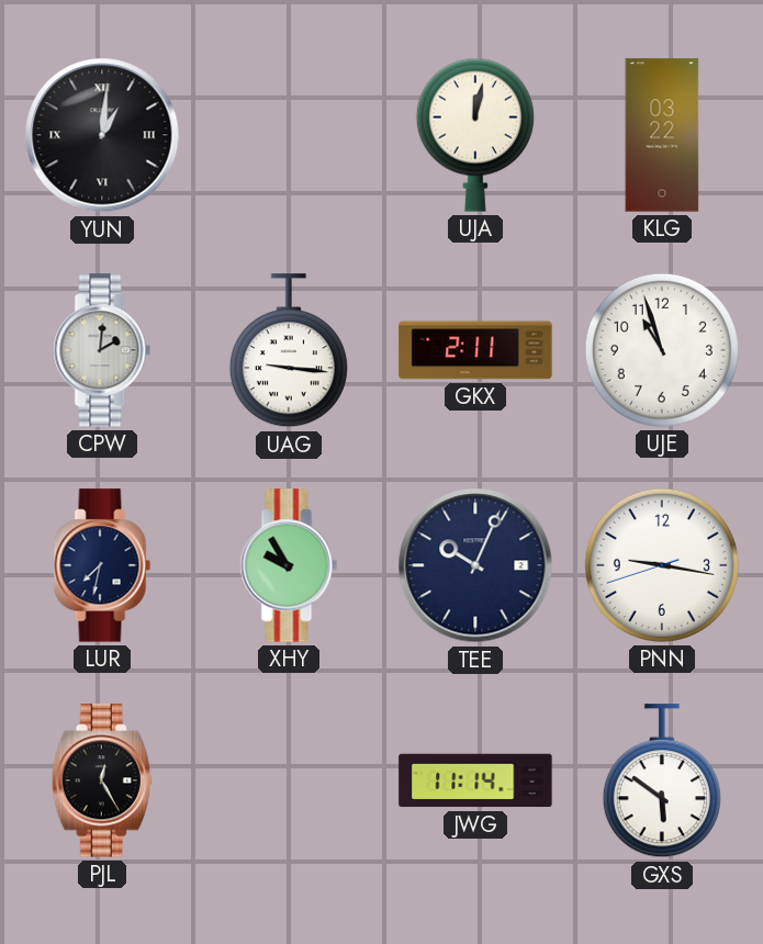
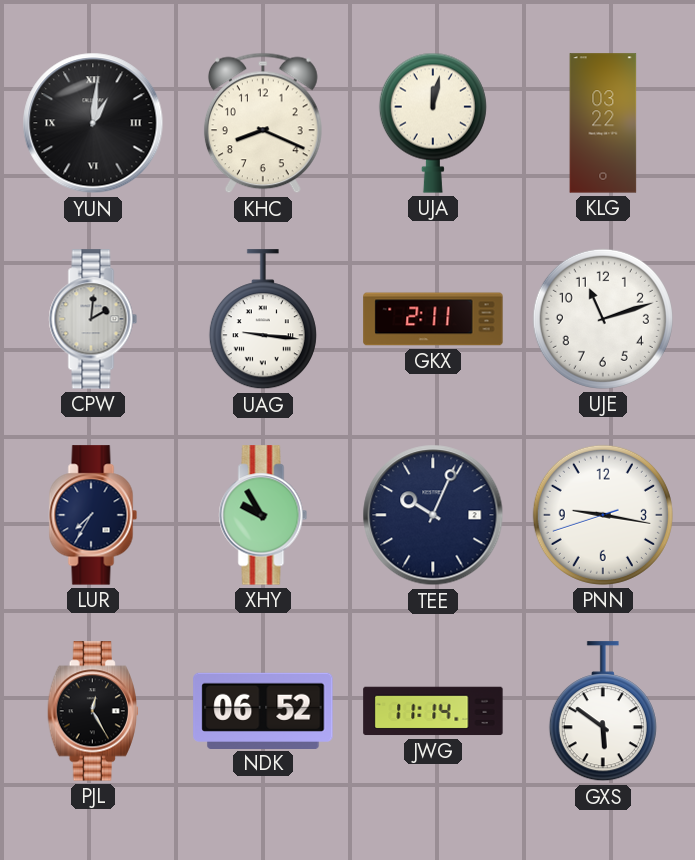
KHC: none -> 8:19 (263, 123)
UJE: 10:57 -> 11:12 (603, 319)
LUR: 7:32 -> 7:35 (93, 515)
NDK: none -> 06:52 (263, 710)
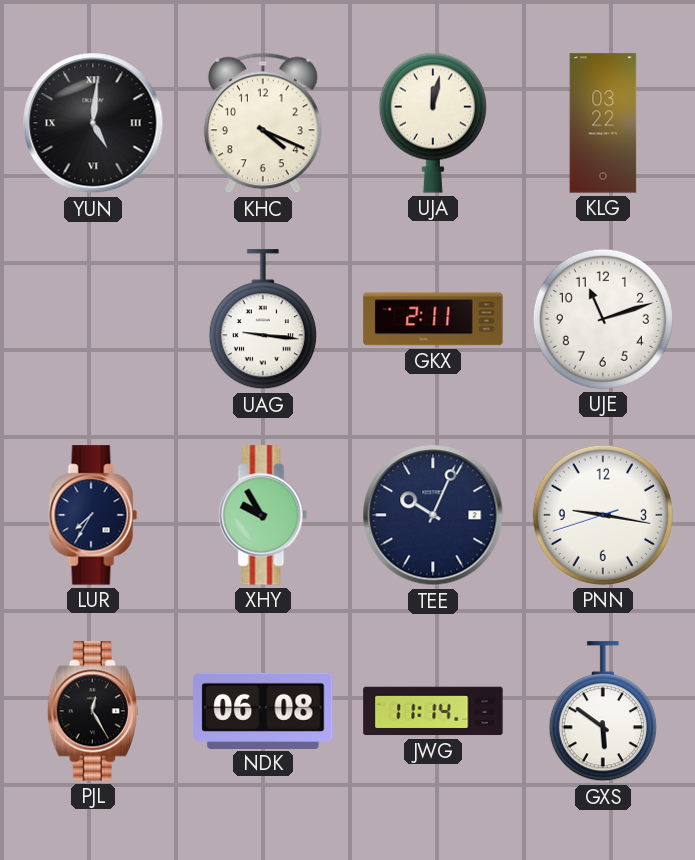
YUN: 1:01 -> 5:01 (93, 123)
KHC: 8:19 -> 4:19 (263, 123)
CPW: 2:01 -> none (93, 319)
NDK: 06:52 -> 06:08 (263, 710)
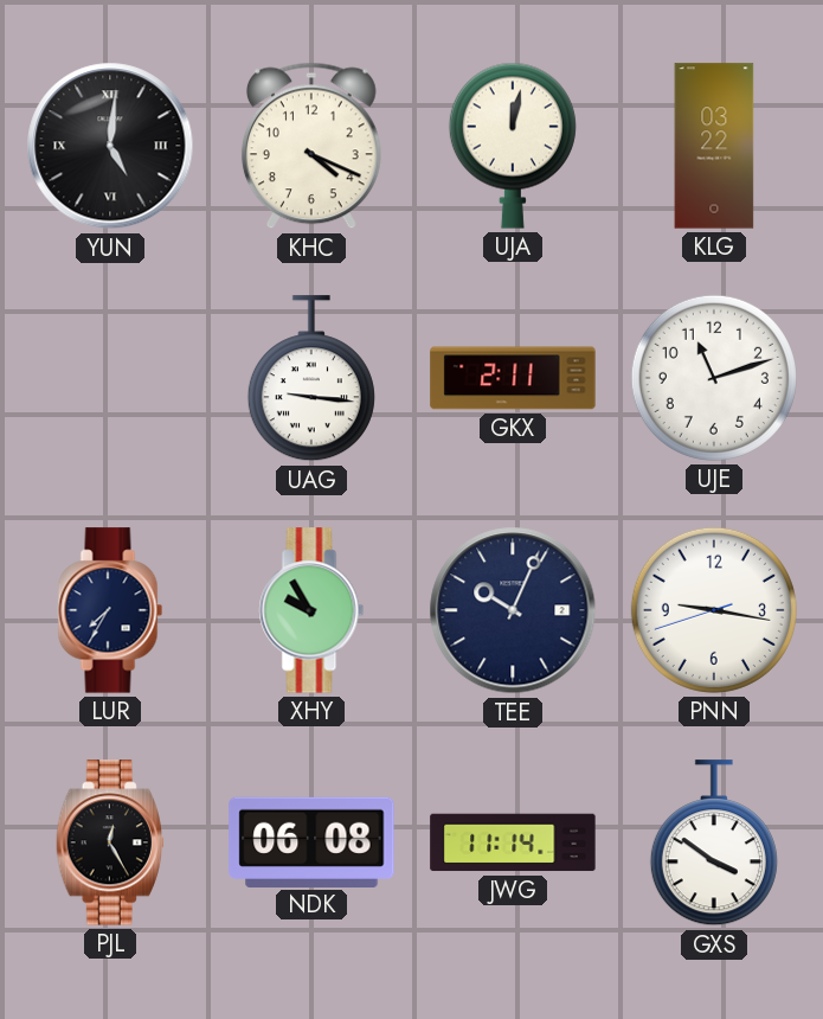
GXS: 5:51 -> 3:51 (714, 844)
